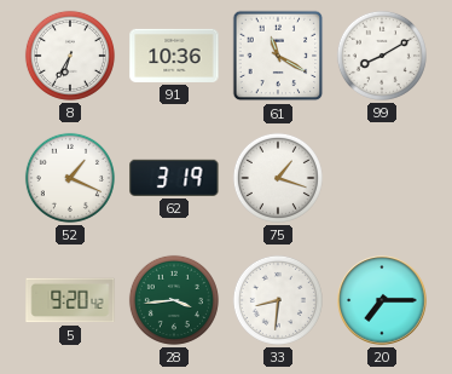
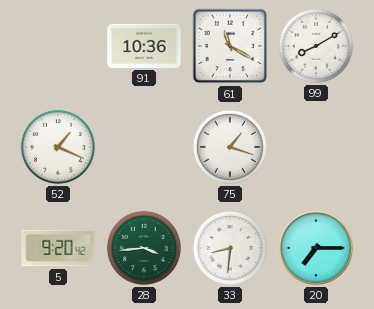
8: 6:35 -> none (70, 56)
62: 3:19 -> none (174, 178)
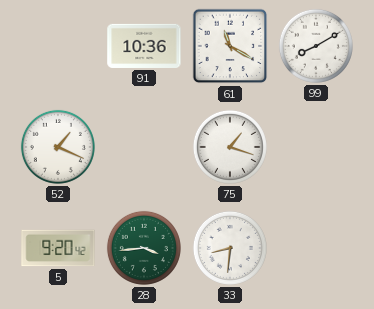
20: 7:15 -> none (316, 248)
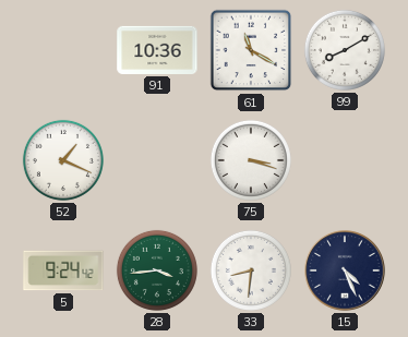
75: 1:18 -> 3:18 (251, 160)
5: 9:20 -> 9:24 (63, 270)
15: none -> 4:26 (345, 270)
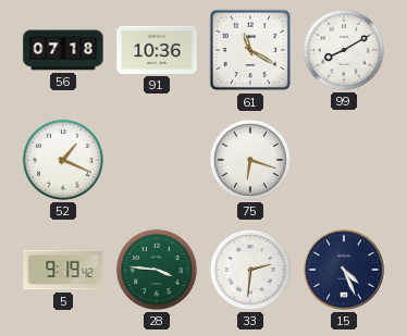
56: none -> 07:18 (63, 50)
75: 3:18 -> 6:18 (250, 160)
5: 9:24 -> 9:19 (63, 270)
28: 3:44 -> 3:46 (157, 270)
33: 8:31 -> 2:31 (250, 270)
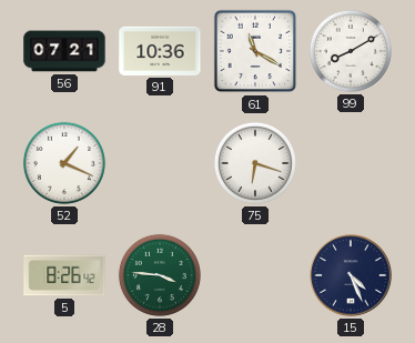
56: 07:18 -> 07:21 (64, 51)
5: 9:19 -> 8:26 (64, 275)
33: 2:31 -> none (250, 270)
